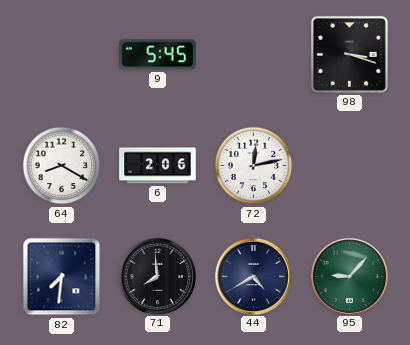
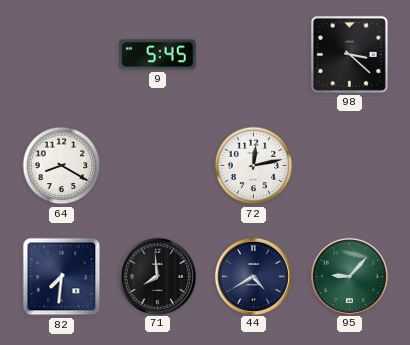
98: 3:18 -> 3:22 (349, 54)
6: 2:06 -> none (158, 166)
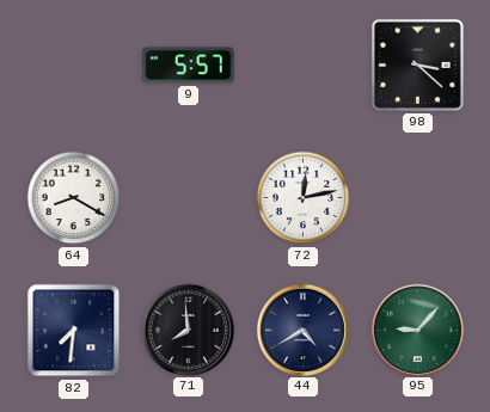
9: 5:45 -> 5:57 (189, 66)
